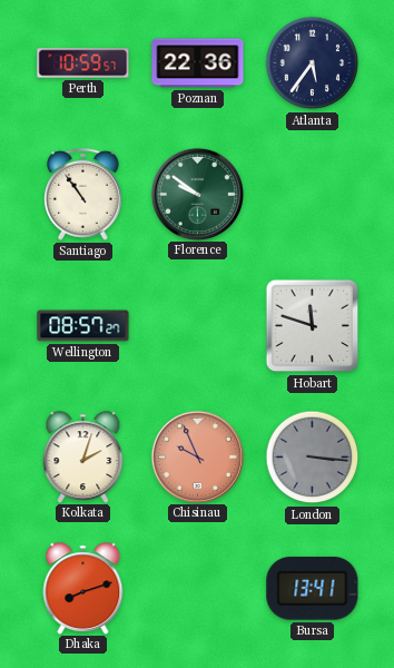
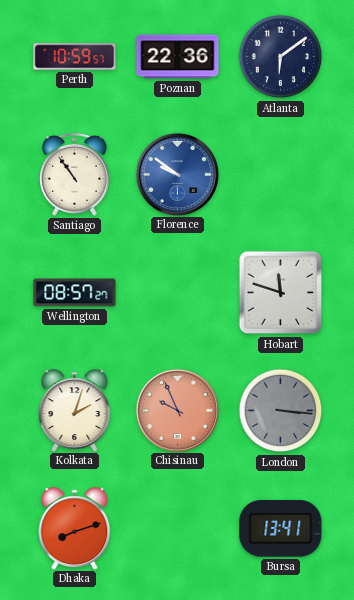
Atlanta: 5:36 -> 6:09 (281, 57)
Florence dial: green -> blue (177, 174)
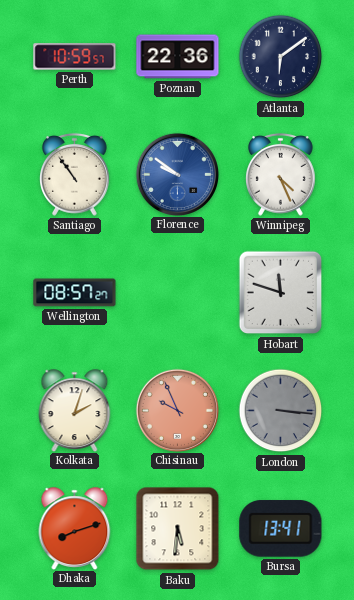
Winnipeg: none -> 4:26 (281, 174)
Baku: none -> 5:31 (178, 529)
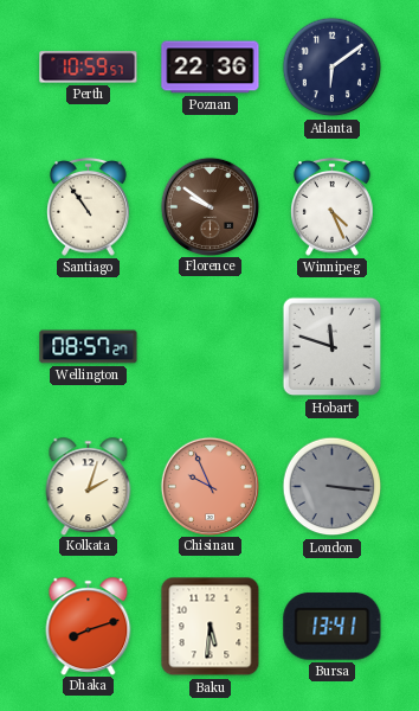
Florence dial: blue -> brown (209, 206)
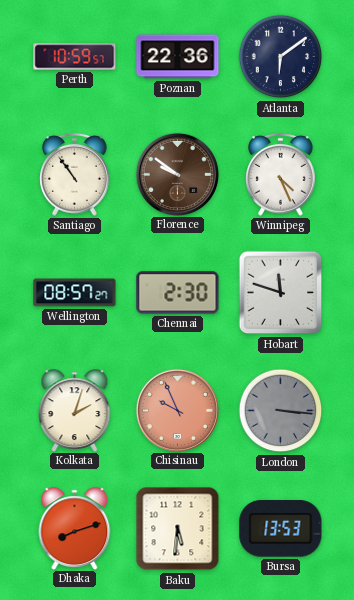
Chennai: none -> 2:30 (178, 293)
Bursa: 13:41 -> 13:53 (281, 529)
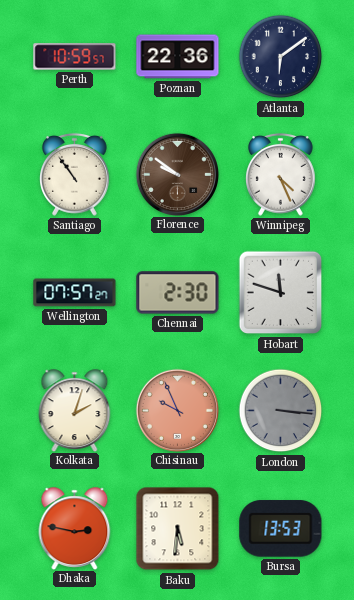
Wellington: 08:57 -> 07:57 (75, 293)
Dhaka: 8:12 -> 2:47 (75, 528)
